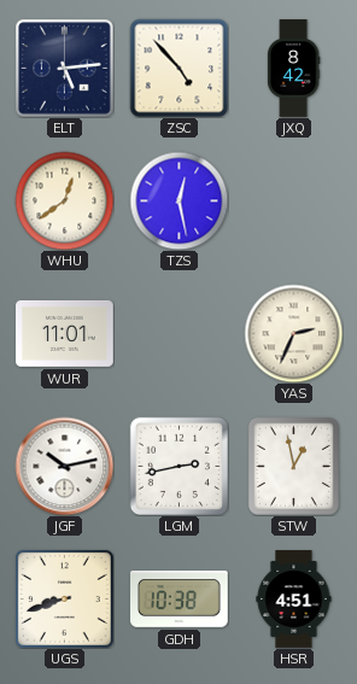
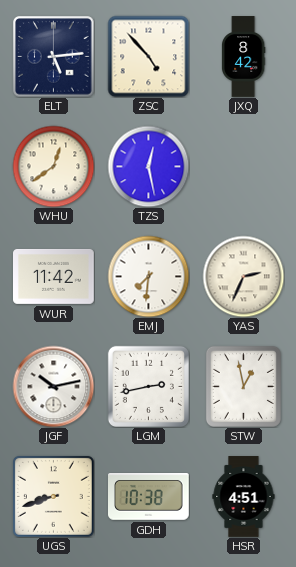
WUR: 11:01 -> 11:42 (54, 276)
EMJ: none -> 7:31 (148, 276)
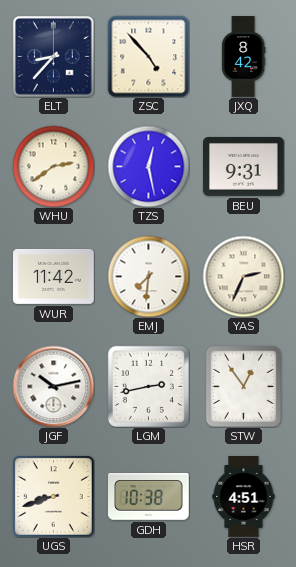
ELT: 5:14 -> 8:37 (53, 56)
WHU: 12:39 -> 2:39 (53, 166)
BEU: none -> 9:31 (244, 166)
STW: 12:58 -> 12:54 (243, 386)
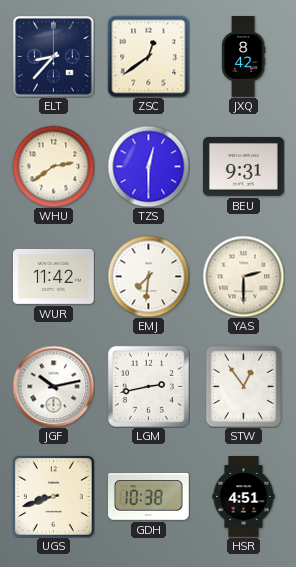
ZSC: 4:53 -> 12:39 (148, 56)
TZS: 12:28 -> 12:30 (148, 166)
YAS: 2:34 -> 2:30 (243, 276)
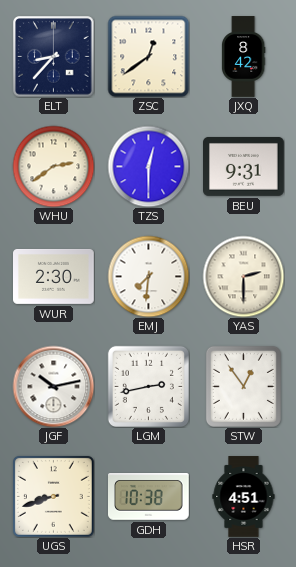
WUR: 11:42 -> 2:30 (54, 276)
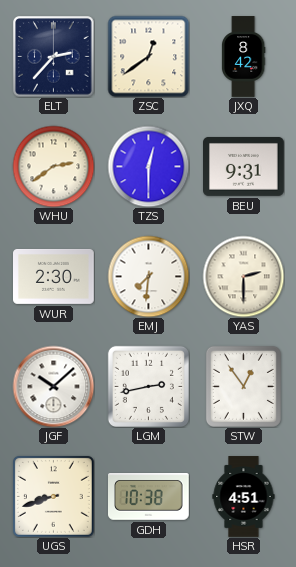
ELT: 8:37 -> 2:37 (53, 56)
JGF: 10:13 -> 10:08 (53, 386)
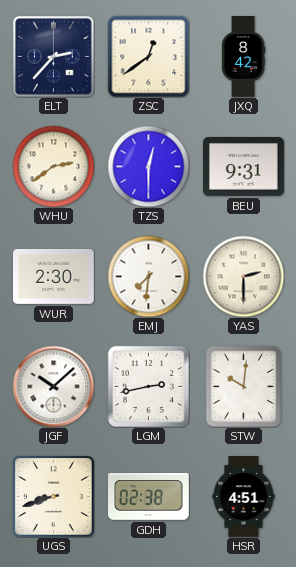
STW: 12:54 -> 10:01 (243, 386)
GDH: 10:38 -> 02:38 (149, 497)
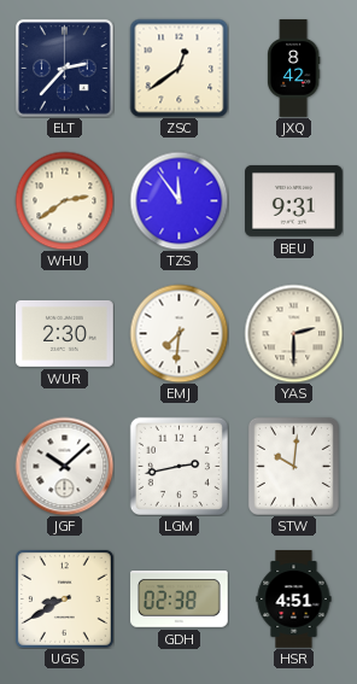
TZS: 12:30 -> 11:54 (178, 200)
UGS: 8:42 -> 8:40 (64, 598)
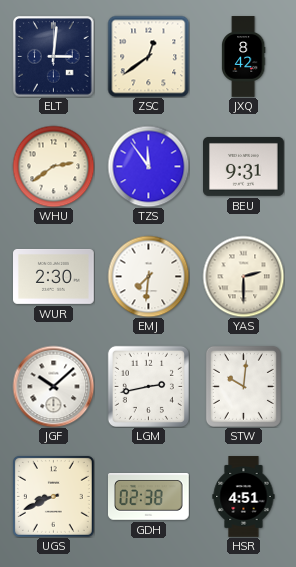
ELT: 2:37 -> 3:01 (53, 56)
UGS: 8:40 -> 8:41 (53, 496)
